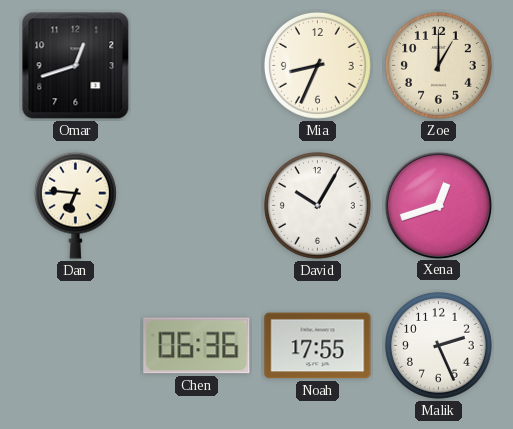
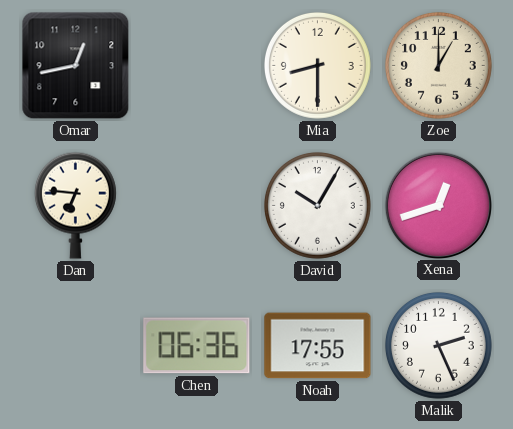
Omar: 12:42 -> 12:43 (76, 66)
Mia: 8:34 -> 8:30 (317, 65)
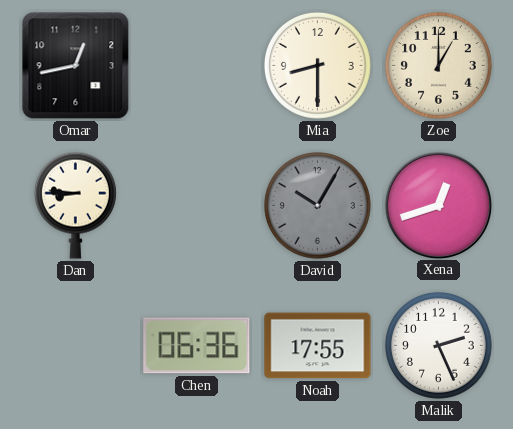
Dan: 6:46 -> 8:46 (75, 205)
David dial: white -> grey (317, 205)
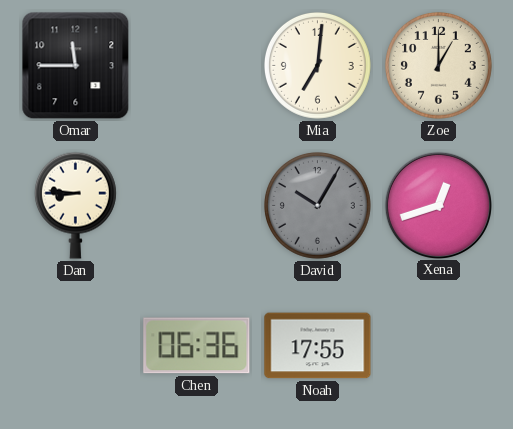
Omar: 12:43 -> 11:45 (76, 66)
Mia: 8:30 -> 7:01 (317, 65)
Malik: 2:26 -> none (438, 345)
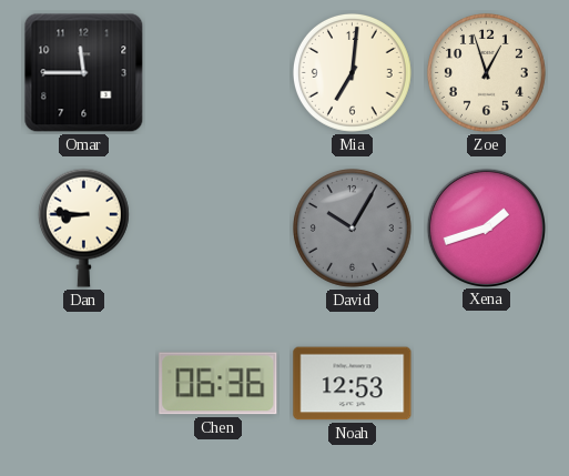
Zoe: 1:00 -> 12:57 (486, 72)
Xena: 12:42 -> 1:42 (486, 227)
Noah: 17:55 -> 12:53 (353, 384)
